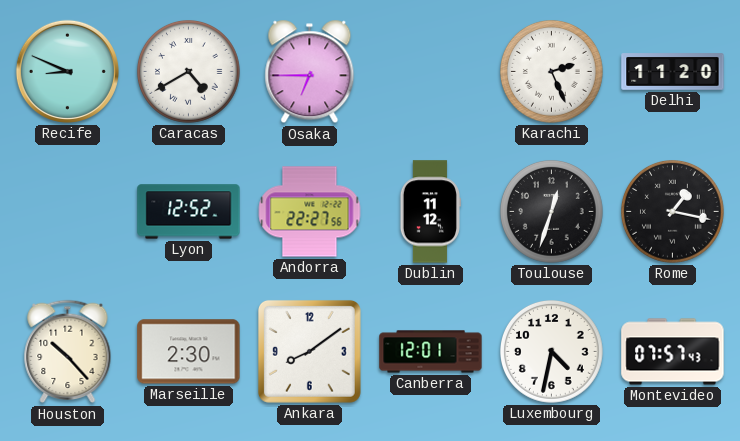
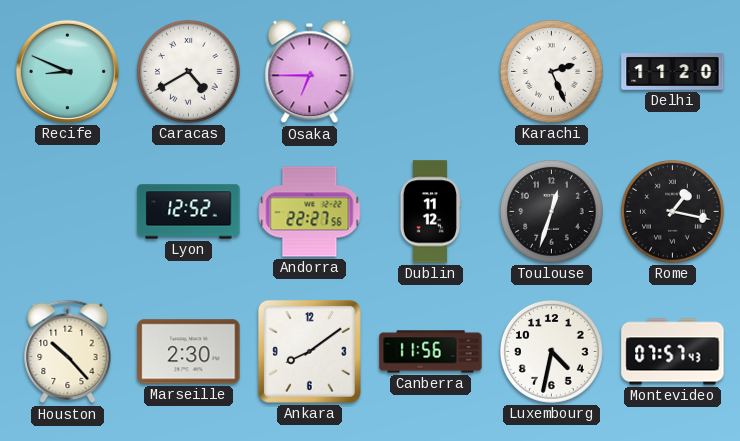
Canberra: 12:01 -> 11:56 (431, 352)
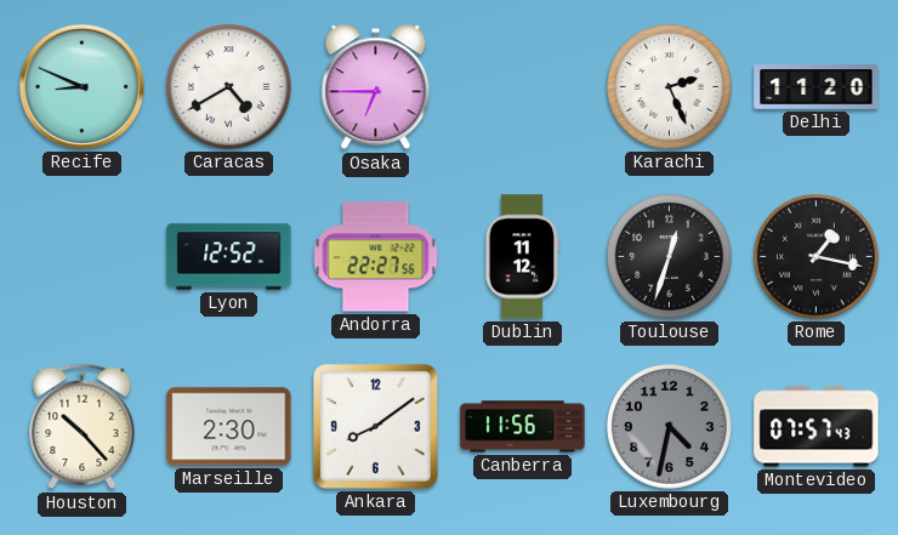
Luxembourg dial: white -> grey (670, 427)
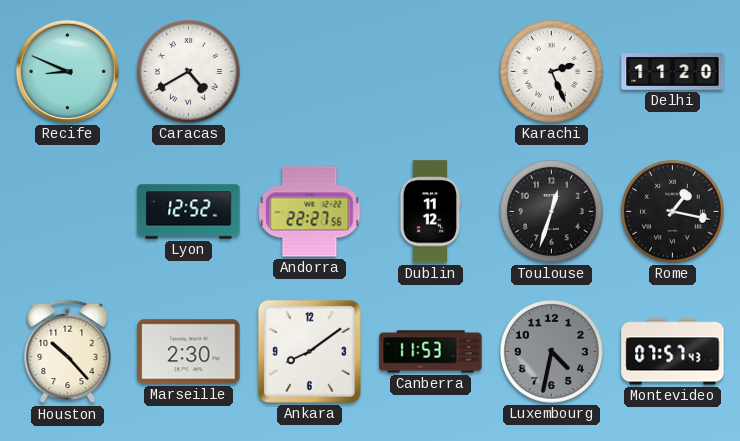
Osaka: 6:45 -> none (376, 87)
Canberra: 11:56 -> 11:53 (431, 352)
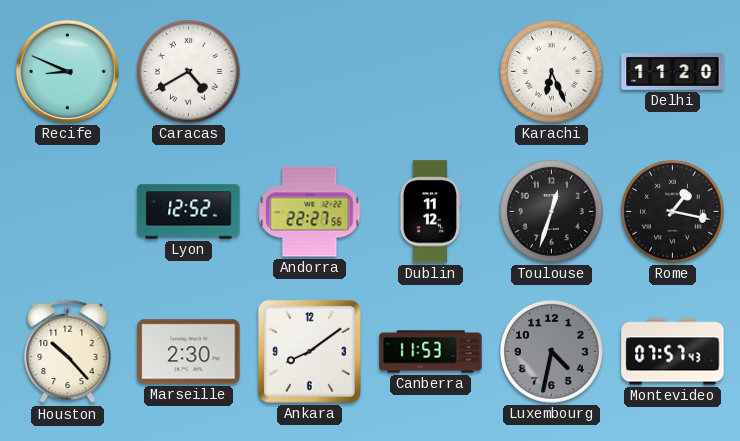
Karachi: 2:26 -> 6:26 (552, 72)
